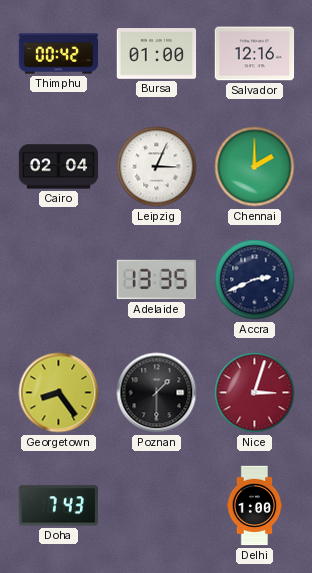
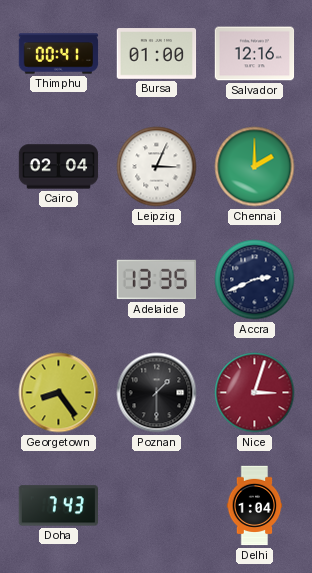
Thimphu: 00:42 -> 00:41 (59, 54)
Delhi: 1:00 -> 1:04 (255, 506)
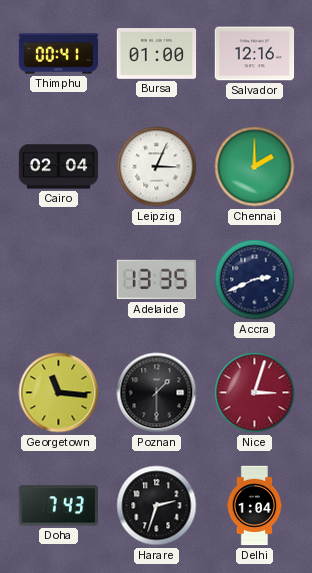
Georgetown: 8:24 -> 11:16 (59, 393)
Harare: none -> 2:33 (157, 506)
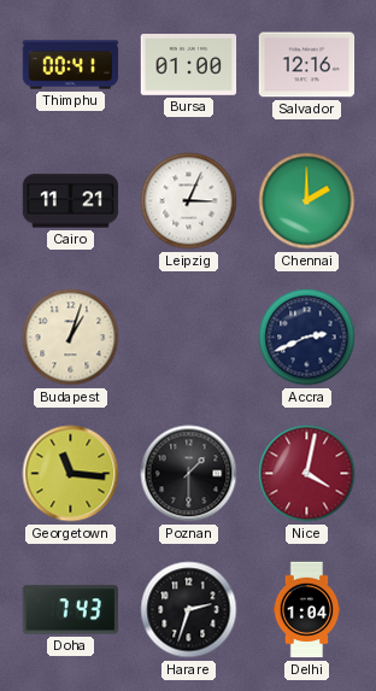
Cairo: 02:04 -> 11:21 (71, 201)
Budapest: none -> 1:03 (71, 338)
Adelaide: 13:35 -> none (157, 280)
Nice: 3:03 -> 4:02 (307, 474)
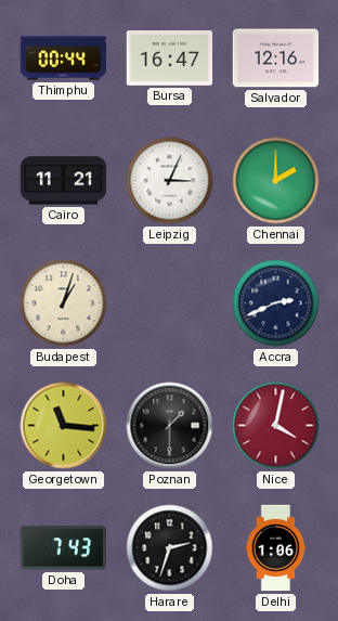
Thimphu: 00:41 -> 00:44 (64, 59)
Bursa: 01:00 -> 16:47 (170, 59)
Delhi: 1:04 -> 1:06 (276, 548)
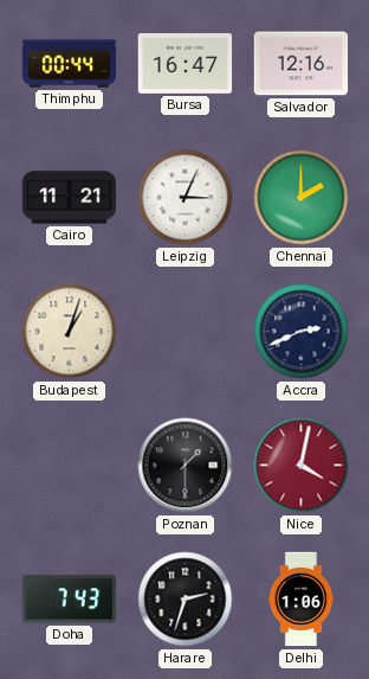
Georgetown: 11:16 -> none (64, 426)
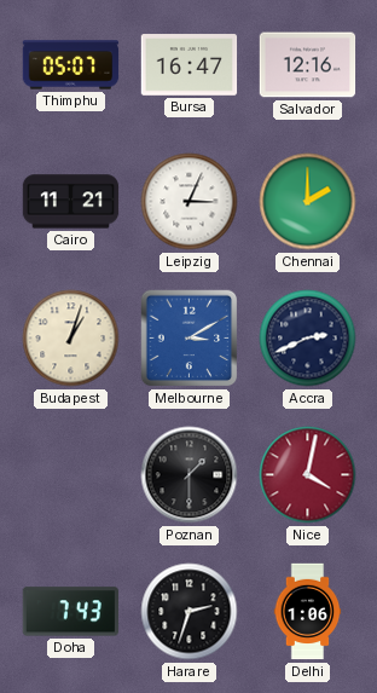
Thimphu: 00:44 -> 05:07 (71, 65)
Melbourne: none -> 3:10 (190, 339)
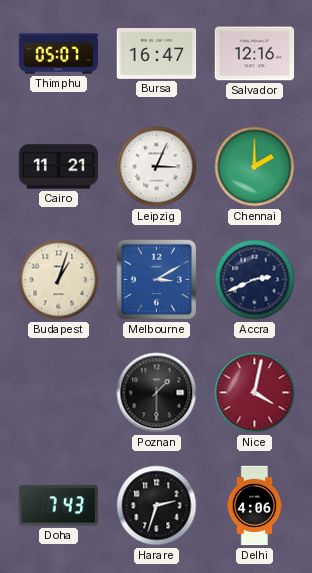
Delhi: 1:06 -> 4:06 (255, 506)
